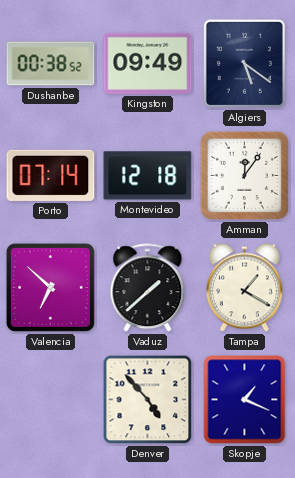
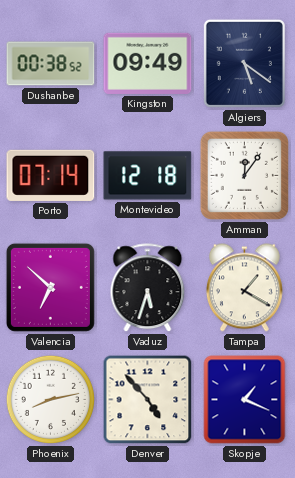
Vaduz: 1:38 -> 5:33 (148, 288)
Phoenix: none -> 8:13 (50, 399)
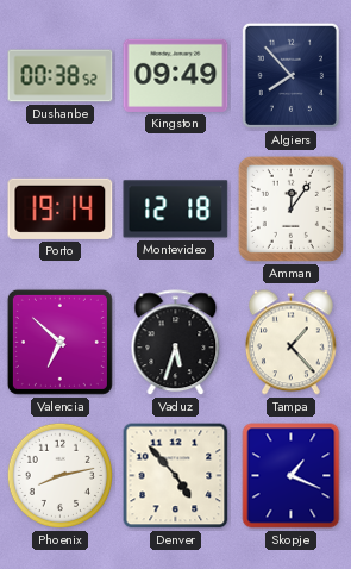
Algiers: 5:21 -> 7:53 (290, 75)
Porto: 07:14 -> 19:14 (61, 208)
Tampa: 1:20 -> 1:23 (290, 343)
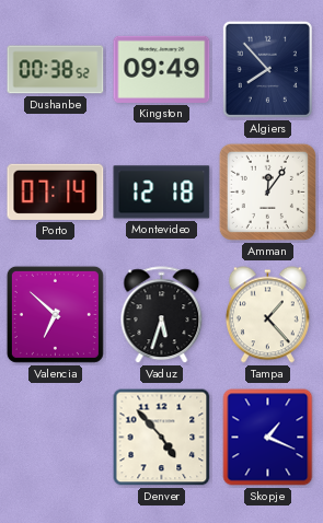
Porto: 19:14 -> 07:14 (56, 191)
Phoenix: 8:13 -> none (59, 475)
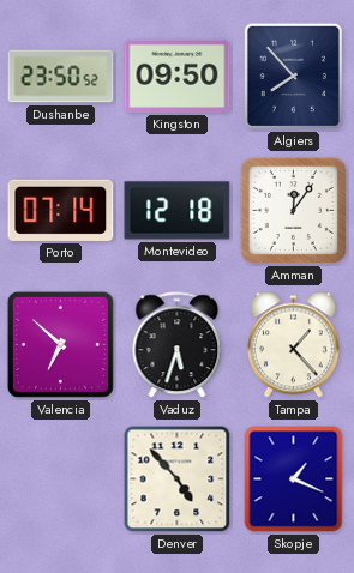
Dushanbe: 00:38 -> 23:50 (61, 77)
Kingston: 09:49 -> 09:50 (178, 76)
